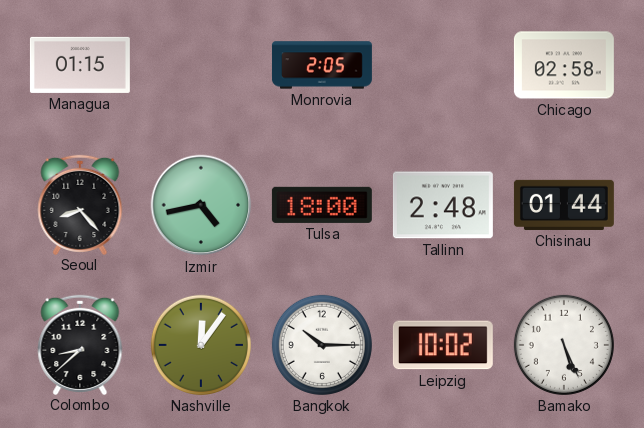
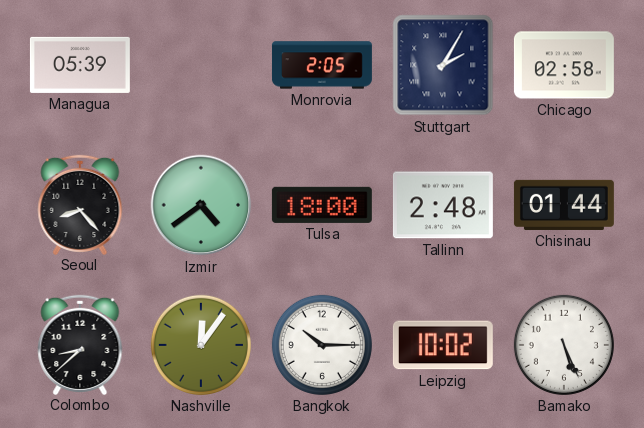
Managua: 01:15 -> 05:39 (80, 65)
Stuttgart: none -> 2:05 (443, 65)
Izmir: 4:43 -> 4:39 (201, 205)
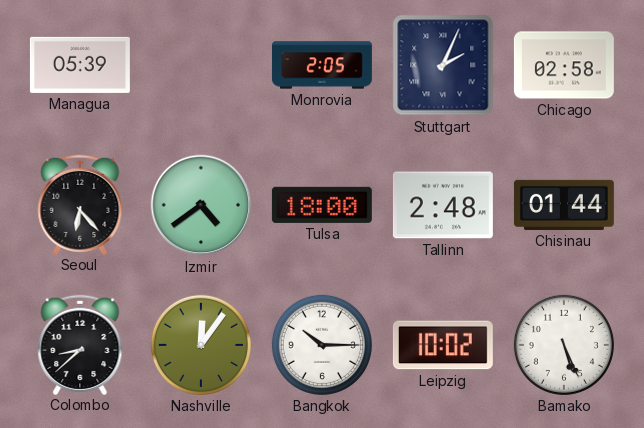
Stuttgart: 2:05 -> 2:04 (443, 65)
Seoul: 8:23 -> 6:23 (80, 204)
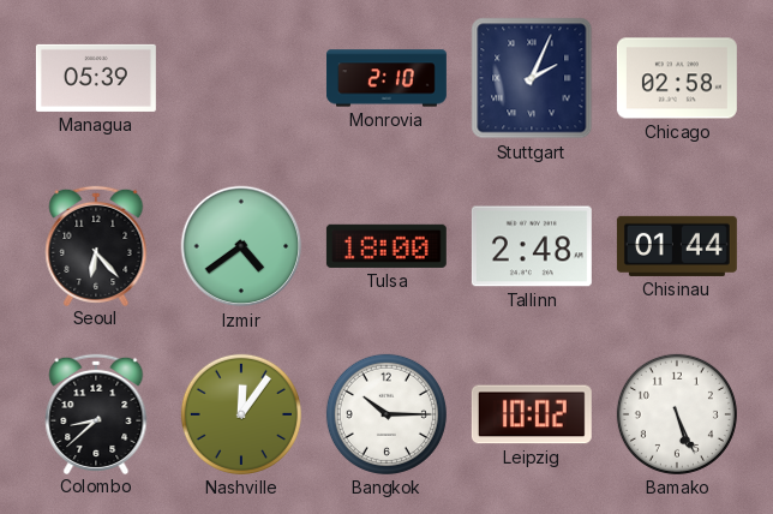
Monrovia: 2:05 -> 2:10 (386, 78)
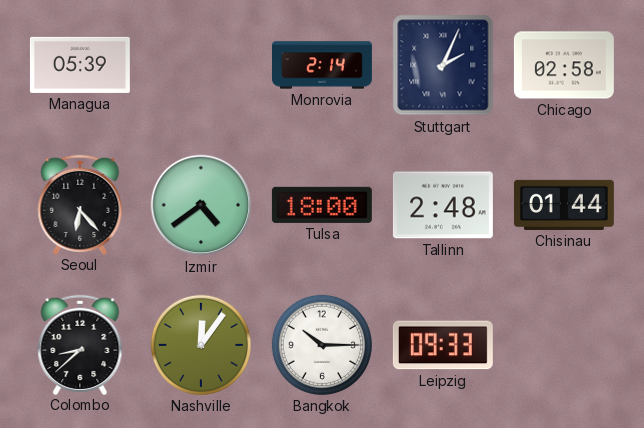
Monrovia: 2:10 -> 2:14 (322, 65)
Leipzig: 10:02 -> 09:33 (443, 345)
Bamako: 5:26 -> none (677, 414)
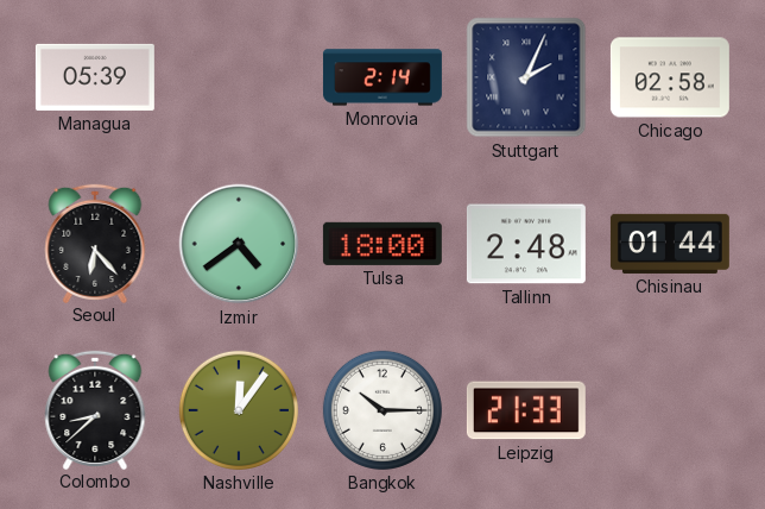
Leipzig: 09:33 -> 21:33 (526, 410)
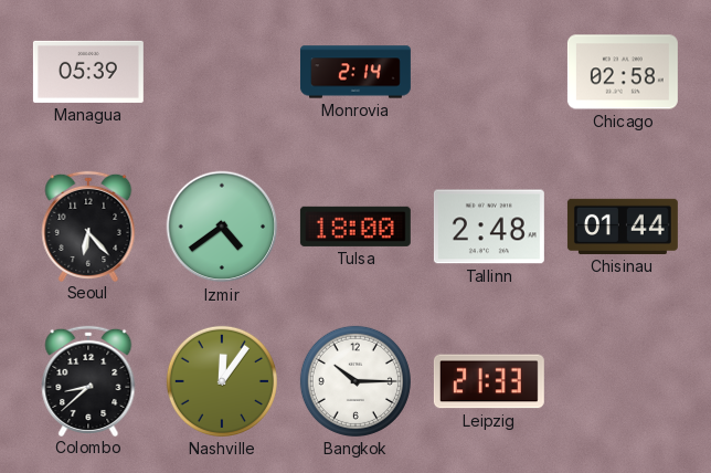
Stuttgart: 2:04 -> none (526, 77)
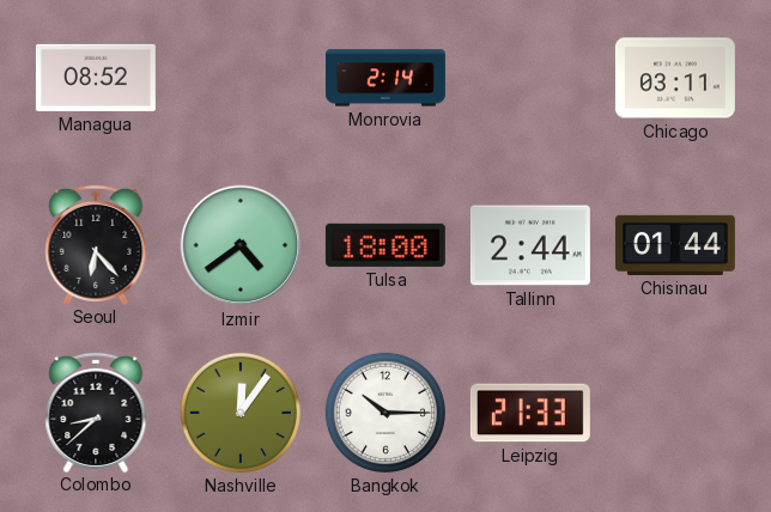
Managua: 05:39 -> 08:52 (96, 78)
Chicago: 02:58 -> 03:11 (675, 78)
Tallinn: 2:48 -> 2:44 (530, 245)
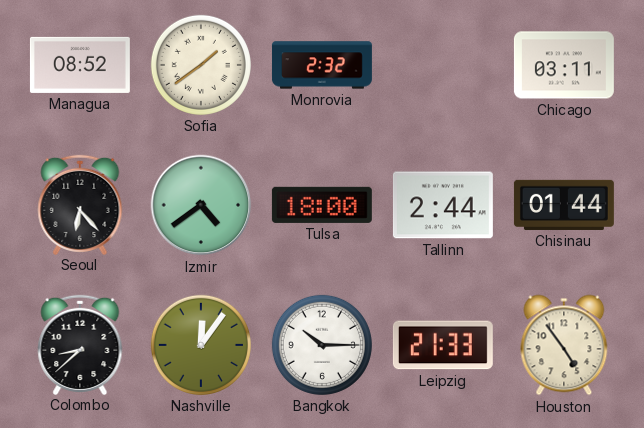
Sofia: none -> 1:39 (201, 65)
Monrovia: 2:14 -> 2:32 (322, 65)
Houston: none -> 4:54 (564, 345)
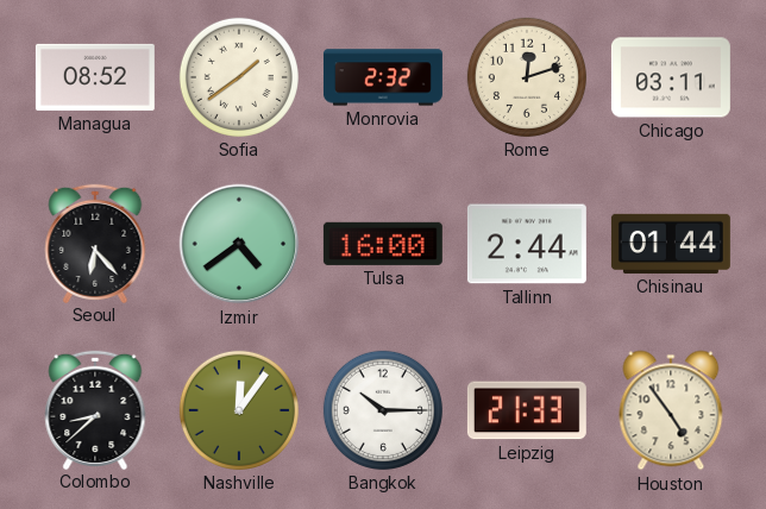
Rome: none -> 12:12 (527, 77)
Tulsa: 18:00 -> 16:00 (383, 244)
